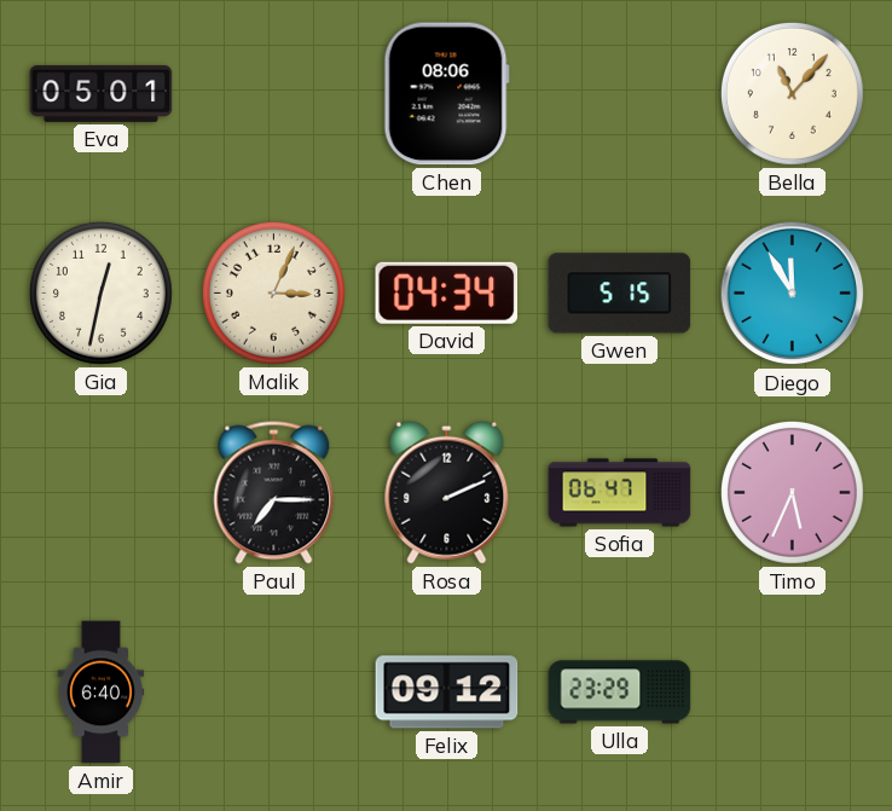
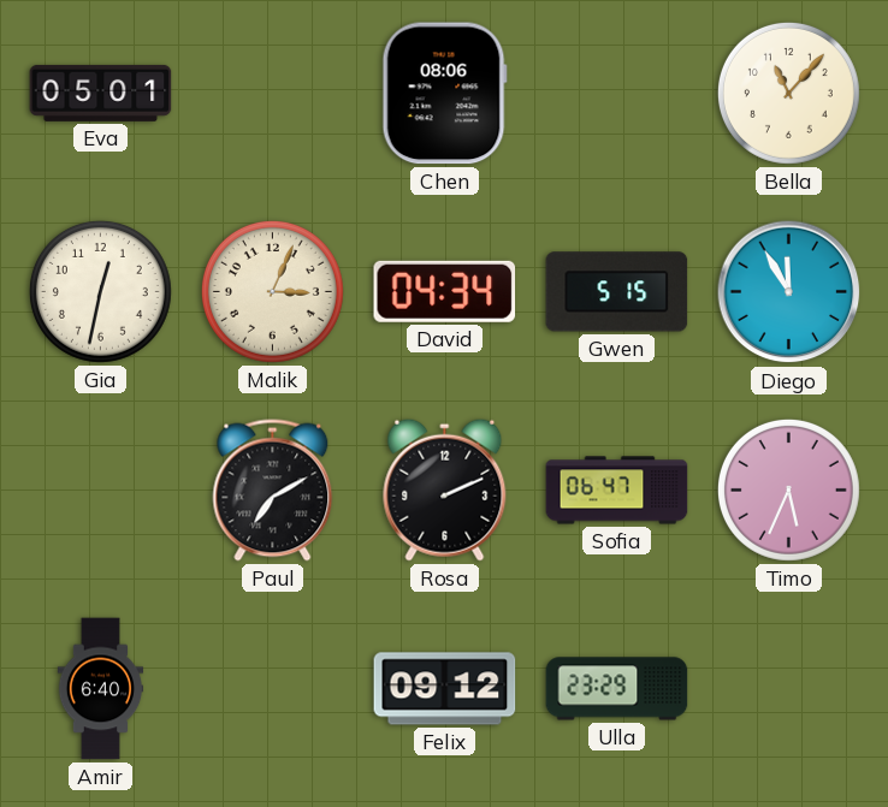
Paul: 7:15 -> 7:10 (273, 491)
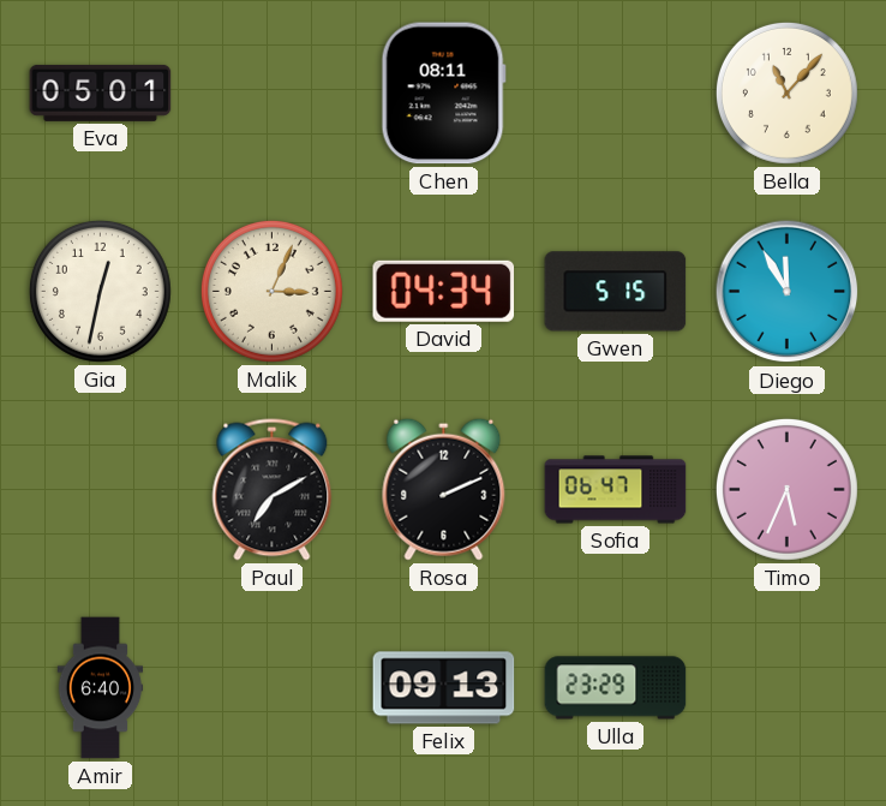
Chen: 08:06 -> 08:11 (443, 94)
Felix: 09:12 -> 09:13 (444, 688)
